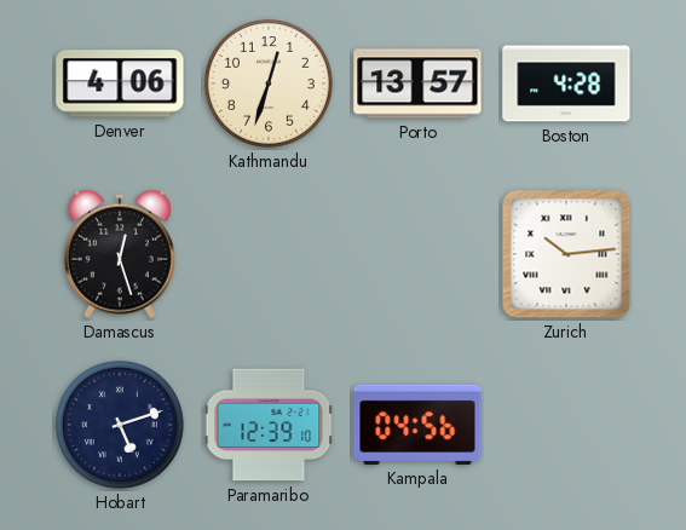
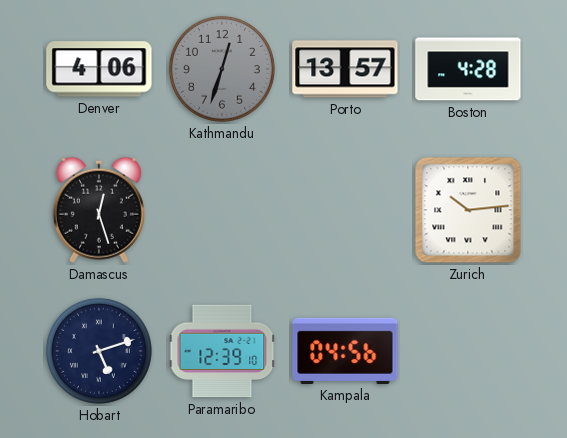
Kathmandu dial: cream -> grey (222, 69)
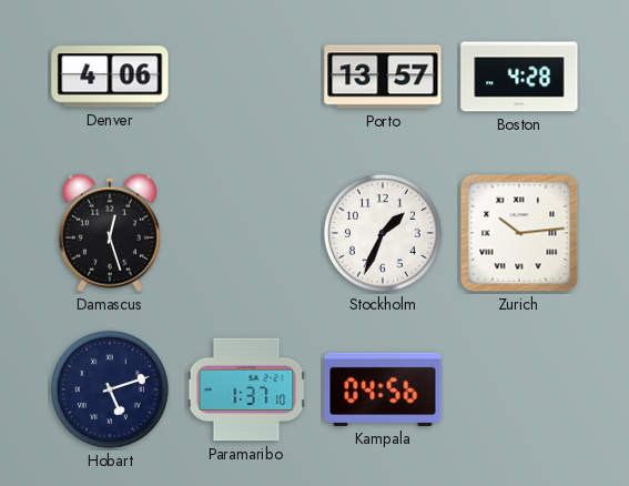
Kathmandu: 12:33 -> none (222, 69)
Stockholm: none -> 1:34 (383, 233)
Paramaribo: 12:39 -> 1:37 (246, 389)
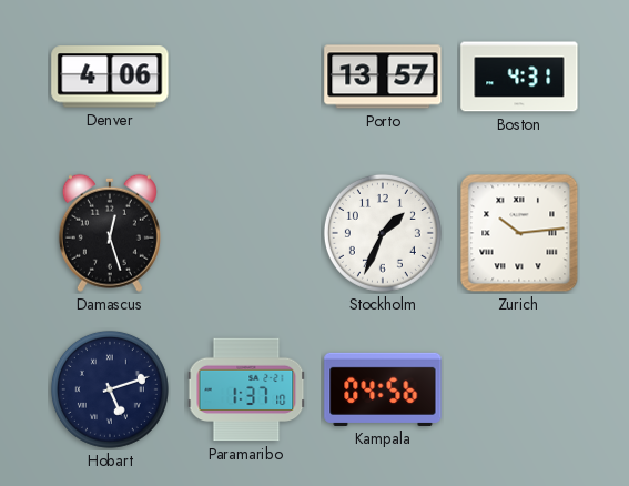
Boston: 4:28 -> 4:31 (519, 77)
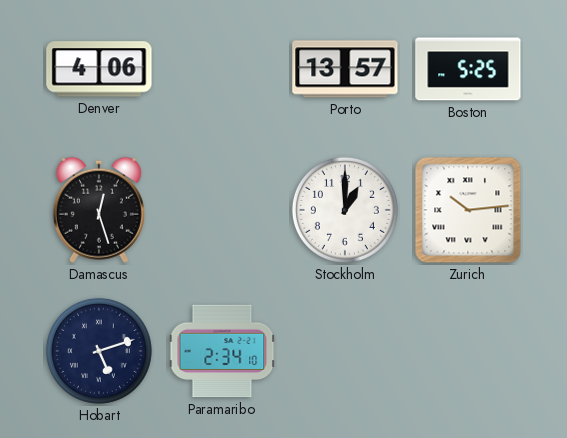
Boston: 4:31 -> 5:25 (468, 69)
Stockholm: 1:34 -> 1:00 (345, 210)
Paramaribo: 1:37 -> 2:34 (222, 351)
Kampala: 04:56 -> none (383, 389)
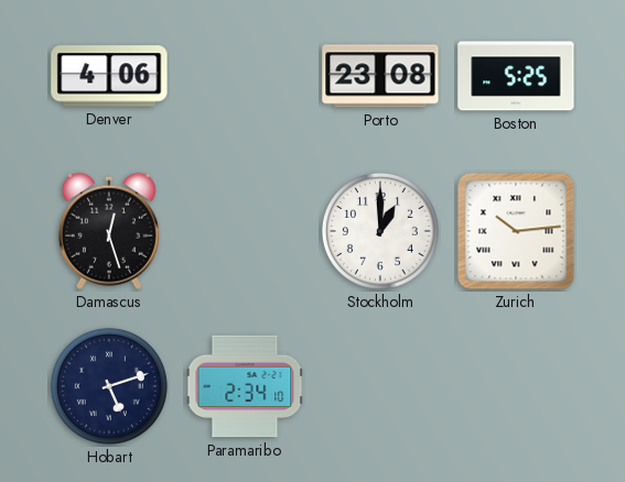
Porto: 13:57 -> 23:08 (380, 76)
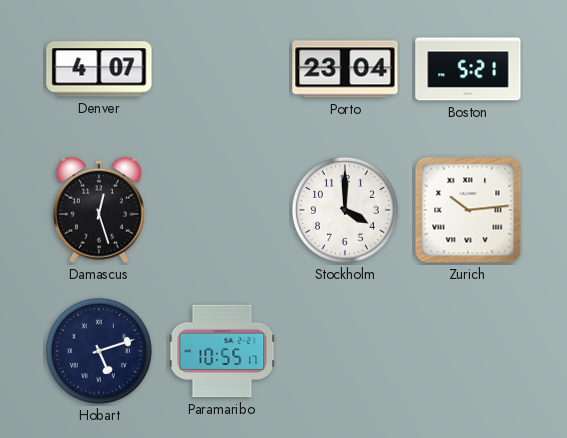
Denver: 4:06 -> 4:07 (99, 69)
Porto: 23:08 -> 23:04 (345, 69)
Boston: 5:25 -> 5:21 (468, 69)
Stockholm: 1:00 -> 4:00 (345, 210)
Paramaribo: 2:34 -> 10:55 (222, 351)
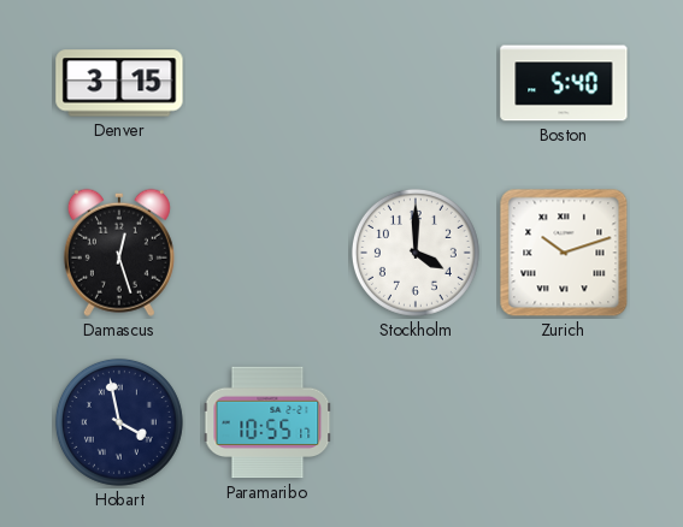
Denver: 4:07 -> 3:15 (119, 83)
Porto: 23:04 -> none (345, 69)
Boston: 5:21 -> 5:40 (564, 83)
Zurich: 10:14 -> 10:12 (564, 253)
Hobart: 5:12 -> 3:58 (119, 422)
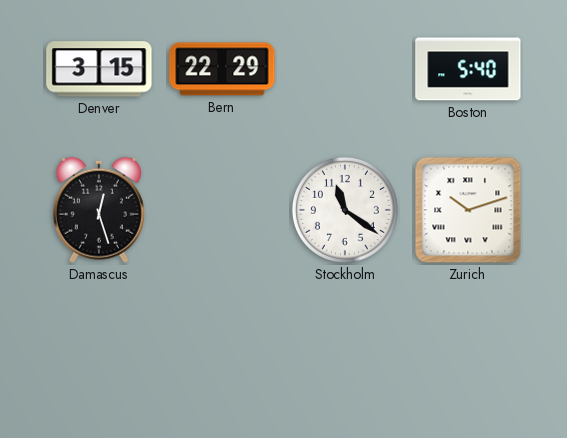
Bern: none -> 22:29 (222, 69)
Stockholm: 4:00 -> 11:21 (345, 210)
Hobart: 3:58 -> none (119, 422)
Paramaribo: 10:55 -> none (267, 422)
